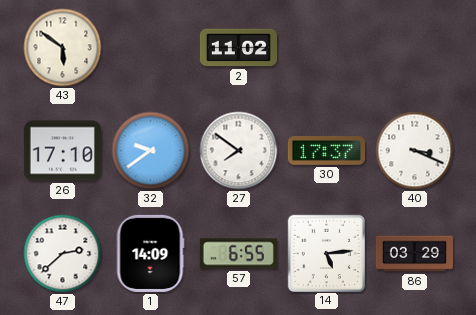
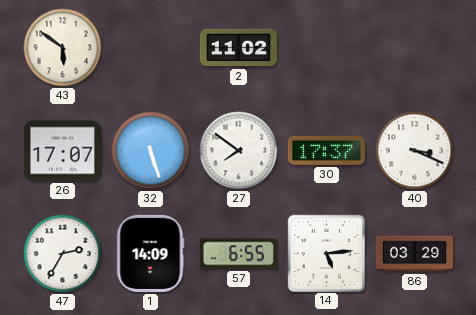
26: 17:10 -> 17:07 (62, 151)
32: 9:39 -> 5:27 (151, 151)
47: 2:38 -> 2:35 (63, 254)
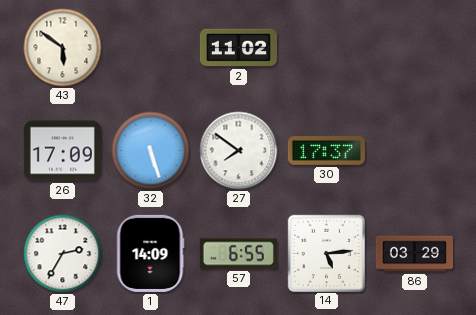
26: 17:07 -> 17:09 (62, 151)
40: 3:19 -> none (415, 151)
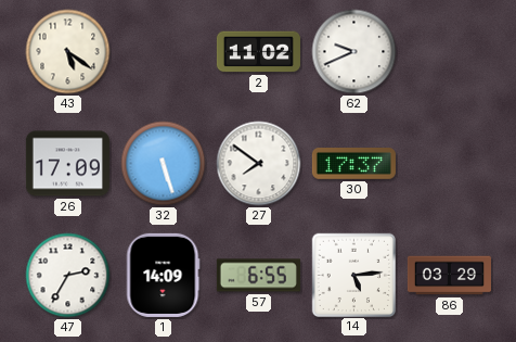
43: 5:51 -> 5:21 (68, 52)
62: none -> 9:41 (354, 52)
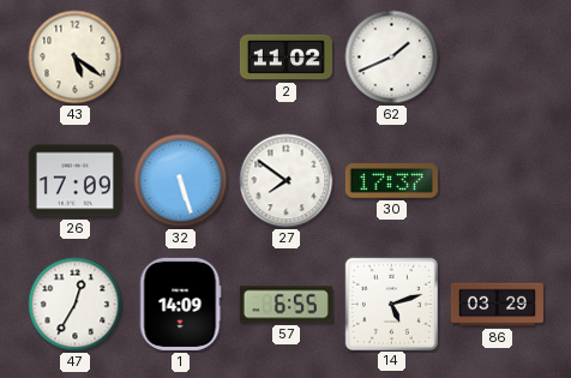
62: 9:41 -> 1:41 (392, 58)
47: 2:35 -> 12:35 (76, 305)
14: 5:14 -> 5:12 (391, 304)
